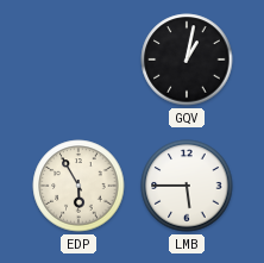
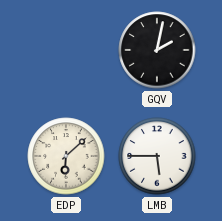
GQV: 1:02 -> 2:02 (157, 50)
EDP: 5:55 -> 6:08 (66, 156)
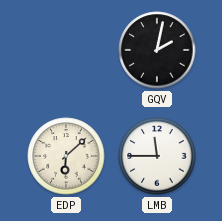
LMB: 5:45 -> 11:45 (157, 156)
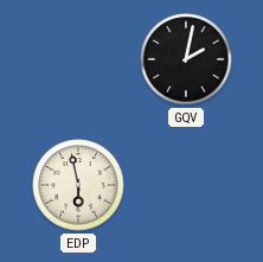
EDP: 6:08 -> 5:58 (78, 185)
LMB: 11:45 -> none (157, 156)
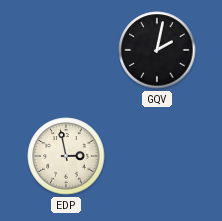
EDP: 5:58 -> 2:58 (66, 156)
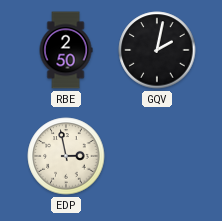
RBE: none -> 2:50 (66, 50)
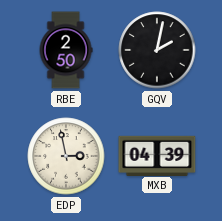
MXB: none -> 04:39 (157, 155)
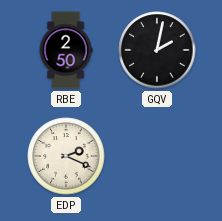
EDP: 2:58 -> 2:19 (66, 156)
MXB: 04:39 -> none (157, 155)
